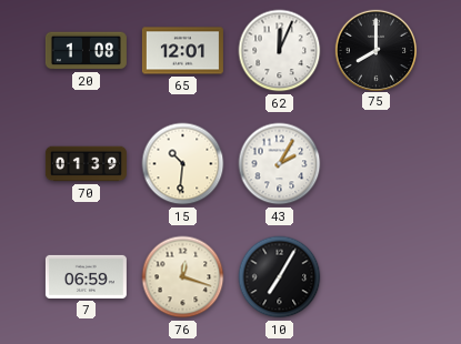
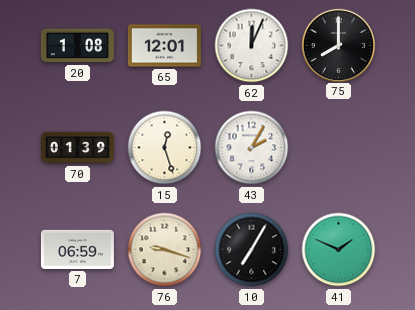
15: 10:31 -> 12:27 (165, 148)
76: 12:18 -> 9:18 (165, 250)
41: none -> 1:49 (339, 250)
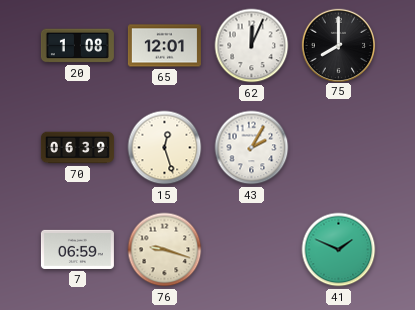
70: 01:39 -> 06:39 (77, 148)
10: 7:05 -> none (252, 250)
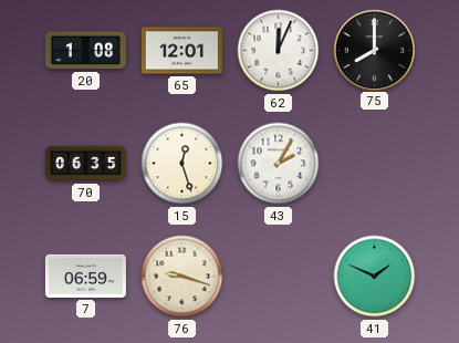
70: 06:39 -> 06:35 (85, 164)
